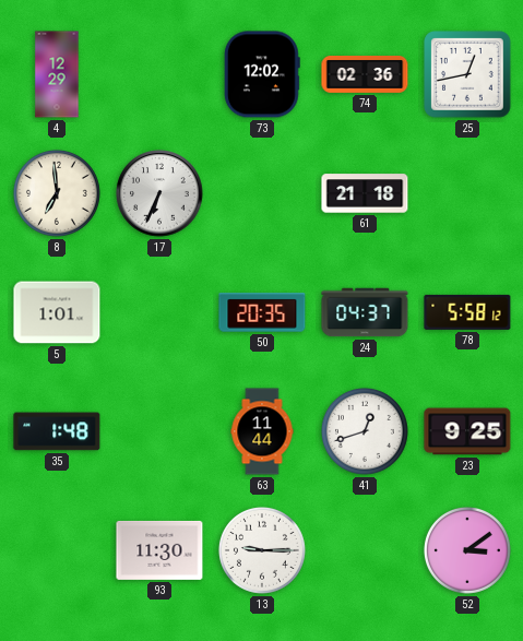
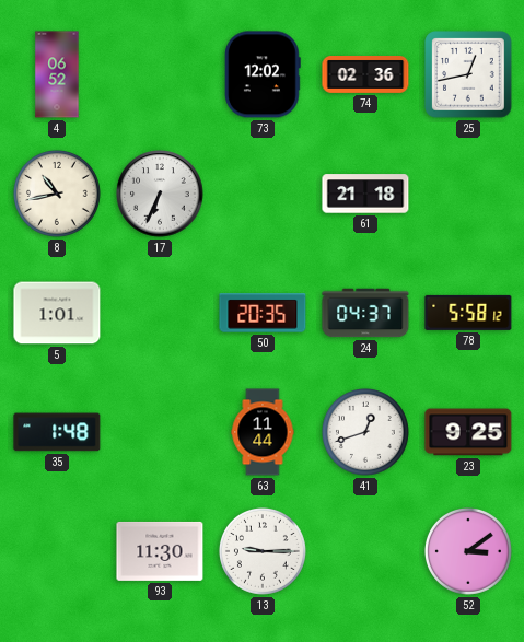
4: 12:29 -> 06:52 (57, 74)
8: 6:59 -> 10:43 (57, 194)
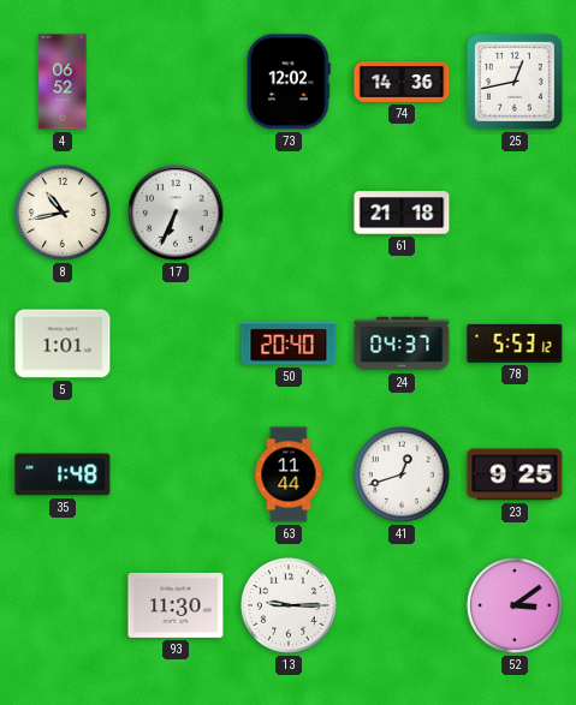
74: 02:36 -> 14:36 (402, 83)
50: 20:35 -> 20:40 (289, 343)
78: 5:58 -> 5:53 (515, 343)
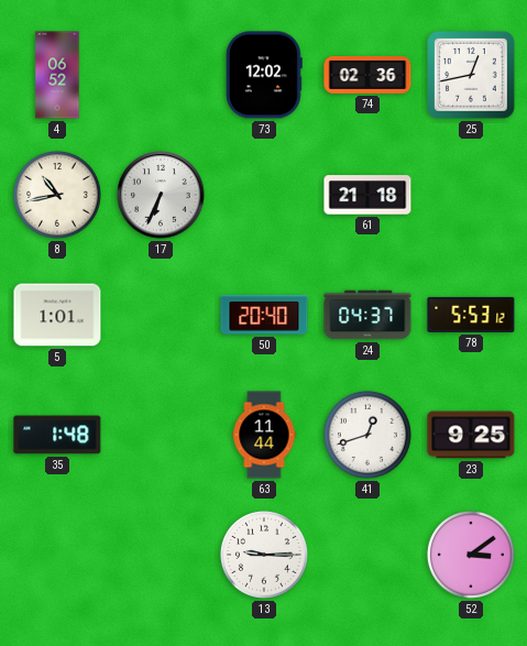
74: 14:36 -> 02:36 (367, 76)
93: 11:30 -> none (176, 605)
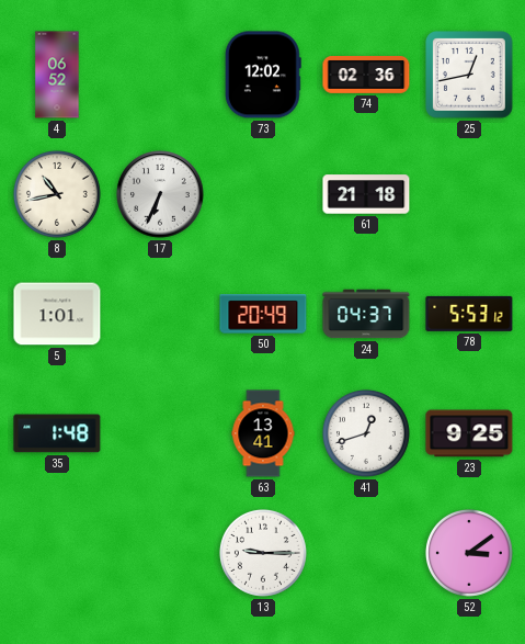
50: 20:40 -> 20:49 (263, 314)
63: 11:44 -> 13:41 (263, 433)
